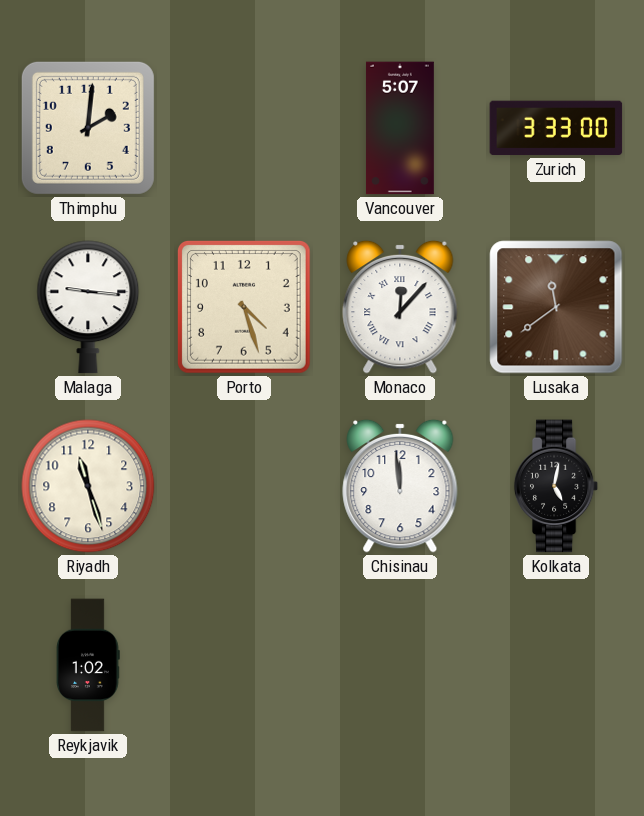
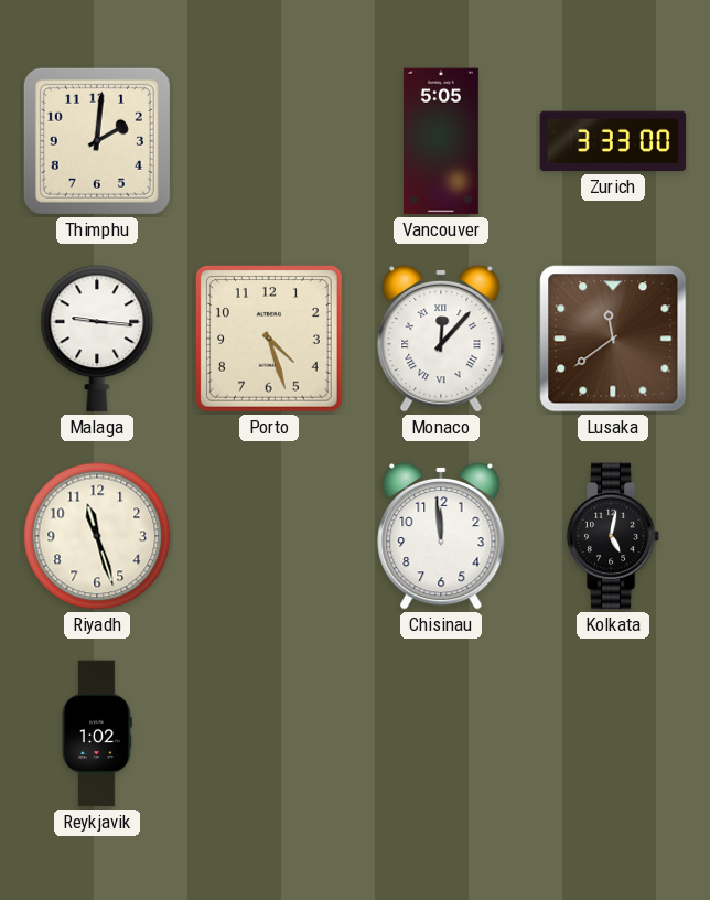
Vancouver: 5:07 -> 5:05 (441, 141)
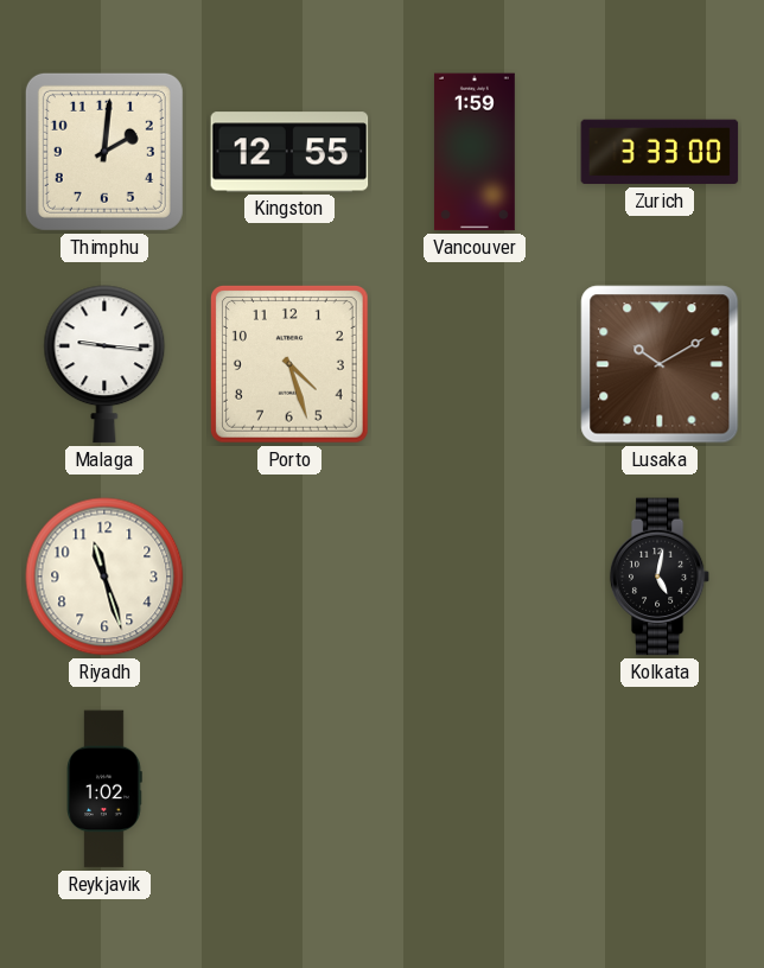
Kingston: none -> 12:55 (289, 152)
Vancouver: 5:05 -> 1:59 (475, 152)
Monaco: 12:07 -> none (441, 339)
Lusaka: 11:39 -> 10:10 (660, 364)
Chisinau: 11:59 -> none (441, 536)
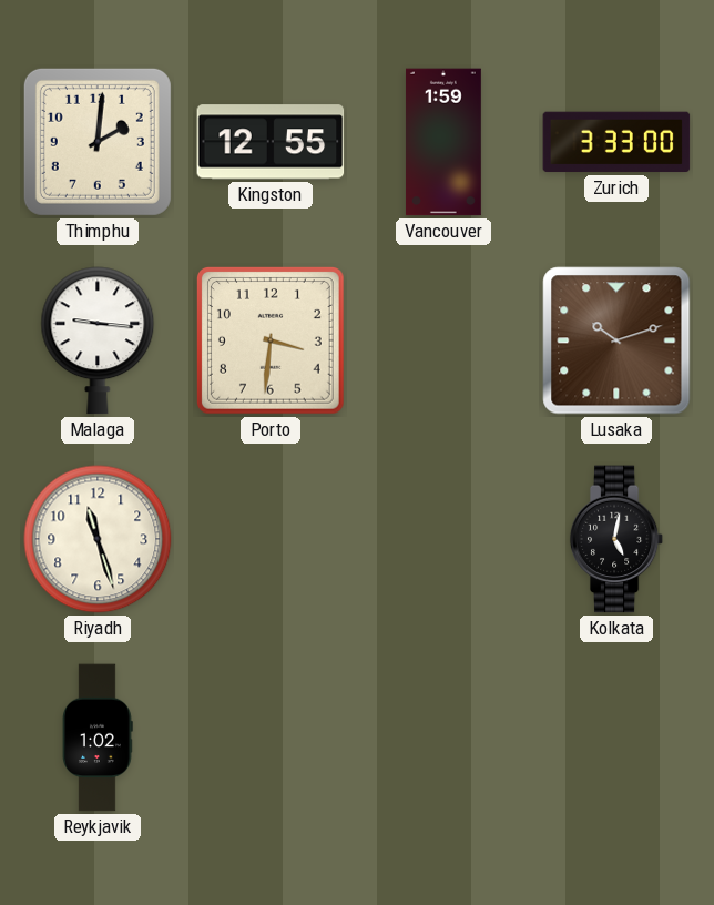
Porto: 4:27 -> 3:31 (272, 342)
Lusaka: 10:10 -> 10:12 (616, 340)
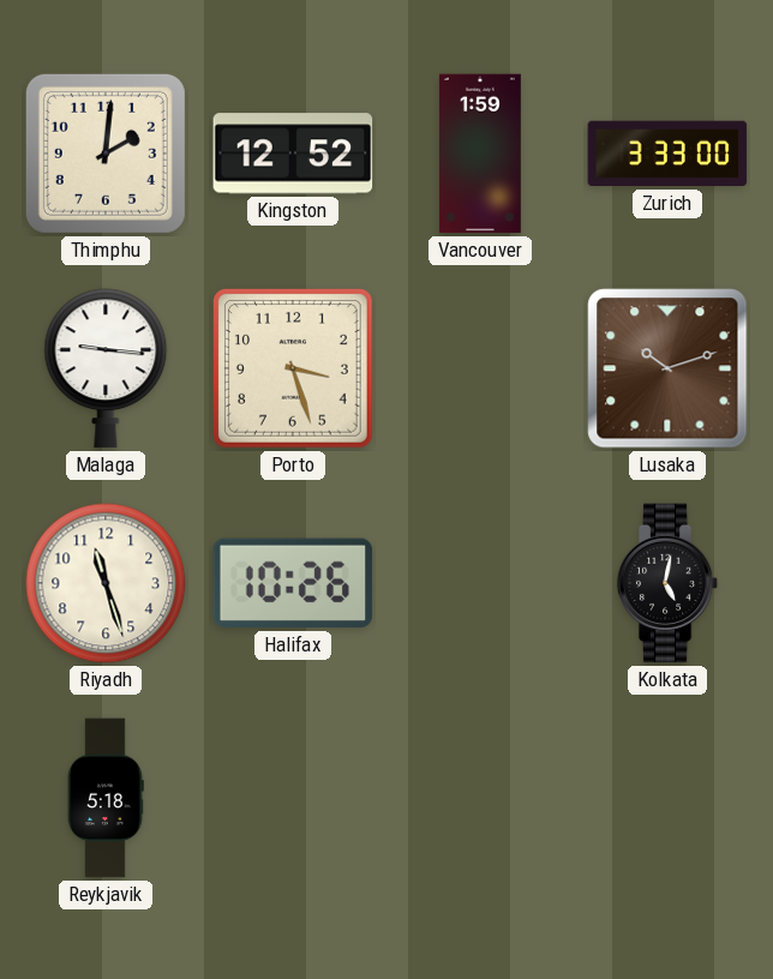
Kingston: 12:55 -> 12:52 (293, 154)
Porto: 3:31 -> 3:27 (294, 370)
Halifax: none -> 10:26 (293, 583)
Reykjavik: 1:02 -> 5:18 (106, 798)
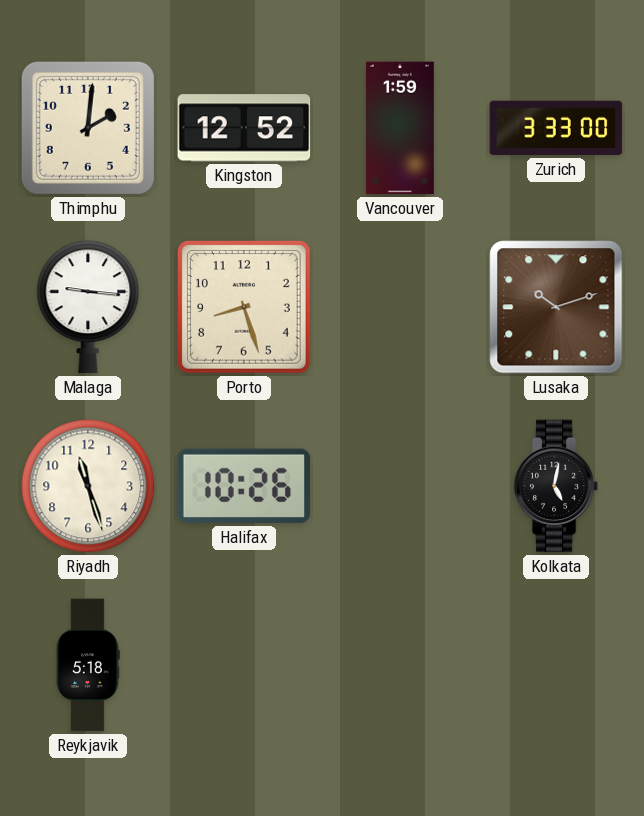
Porto: 3:27 -> 8:27 (245, 308)
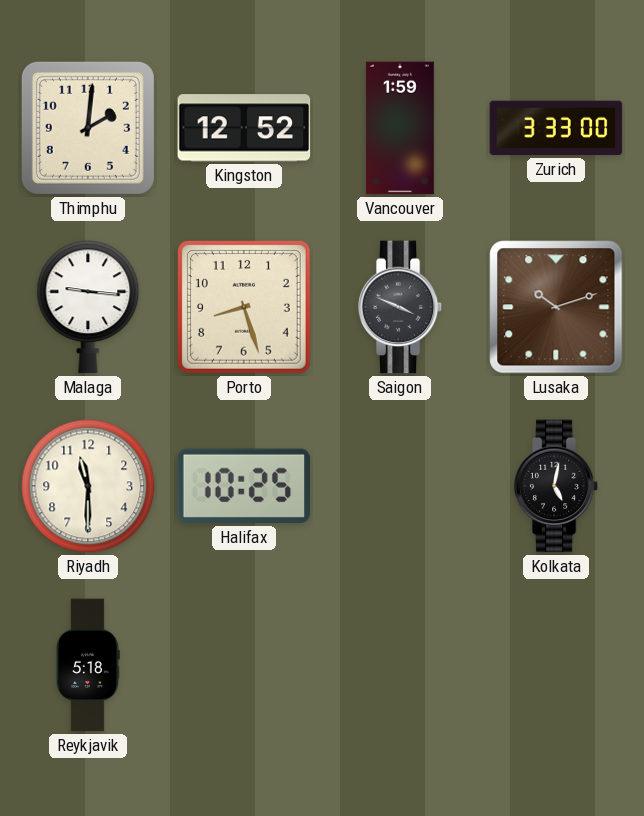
Saigon: none -> 3:49 (400, 307)
Riyadh: 11:27 -> 11:30 (88, 486)
Halifax: 10:26 -> 10:25 (244, 486)
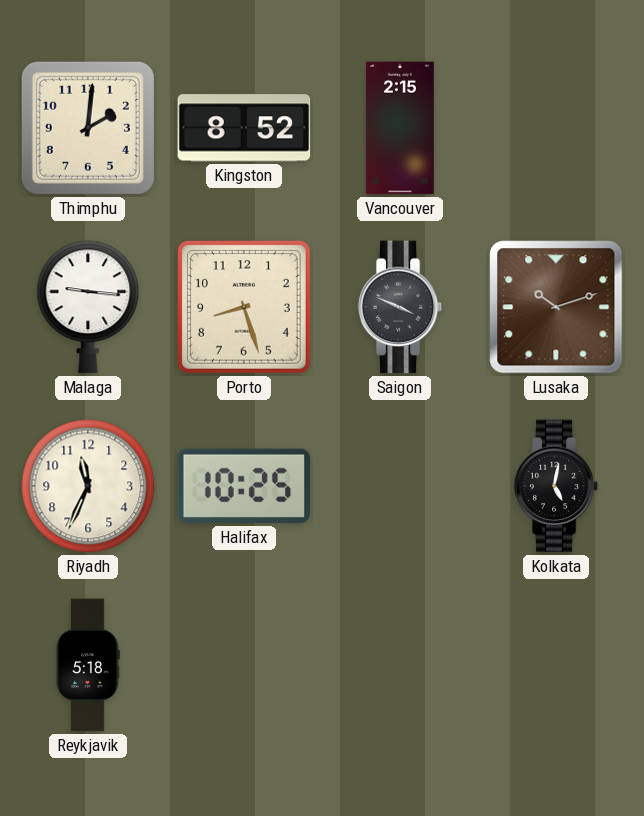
Kingston: 12:52 -> 8:52 (244, 128)
Vancouver: 1:59 -> 2:15 (400, 128)
Zurich: 3:33 -> none (556, 128)
Riyadh: 11:30 -> 11:34 (88, 486)
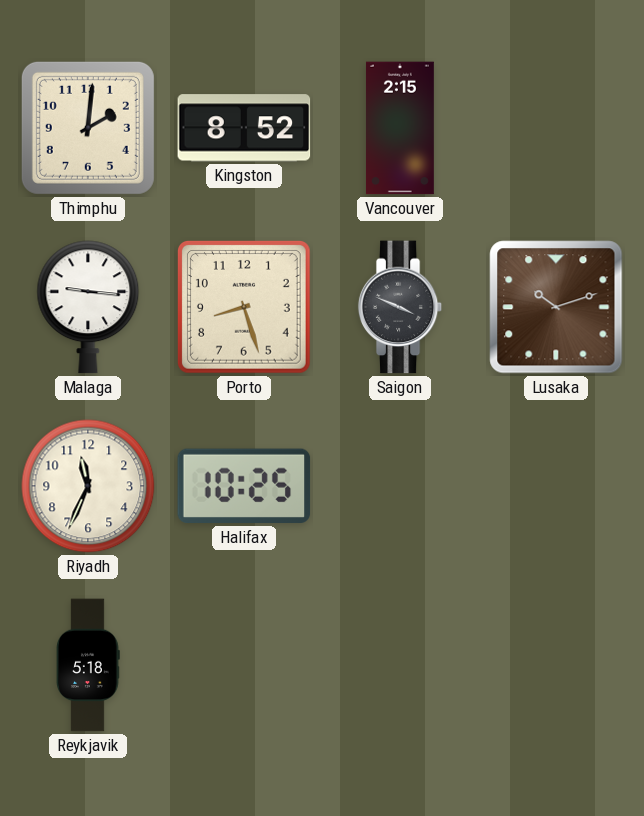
Kolkata: 5:02 -> none (556, 486)
